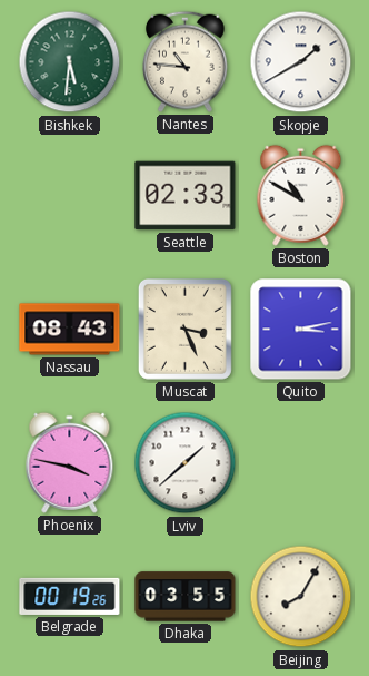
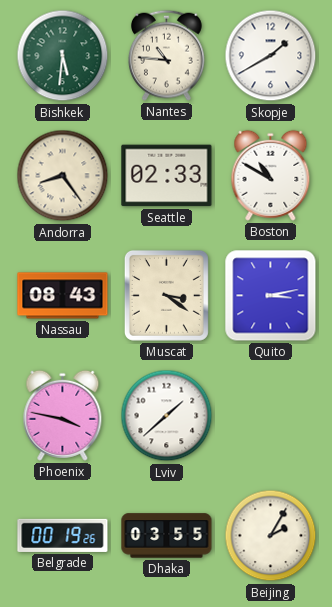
Andorra: none -> 8:24 (63, 176)
Muscat: 3:26 -> 3:21 (166, 295)
Beijing: 8:05 -> 2:05 (271, 536)
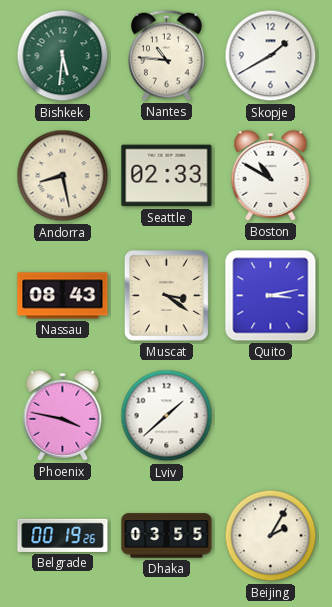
Andorra: 8:24 -> 8:28 (63, 176)
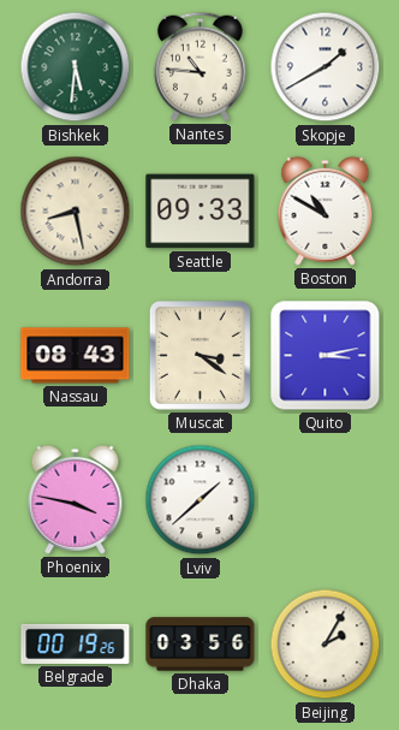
Seattle: 02:33 -> 09:33 (201, 212)
Dhaka: 03:55 -> 03:56 (201, 645)
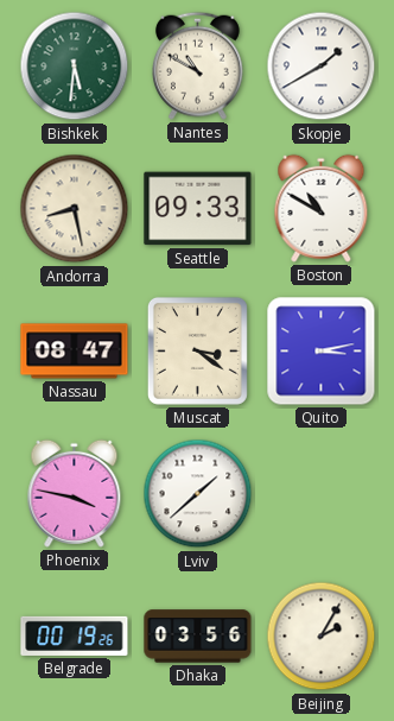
Nantes: 10:46 -> 10:50 (197, 65)
Nassau: 08:43 -> 08:47 (75, 352)
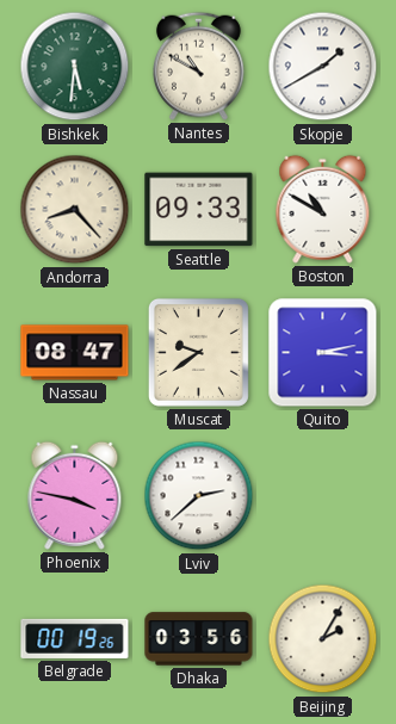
Andorra: 8:28 -> 8:23 (75, 210)
Muscat: 3:21 -> 9:39 (198, 352)
Lviv: 1:38 -> 2:38 (199, 496)
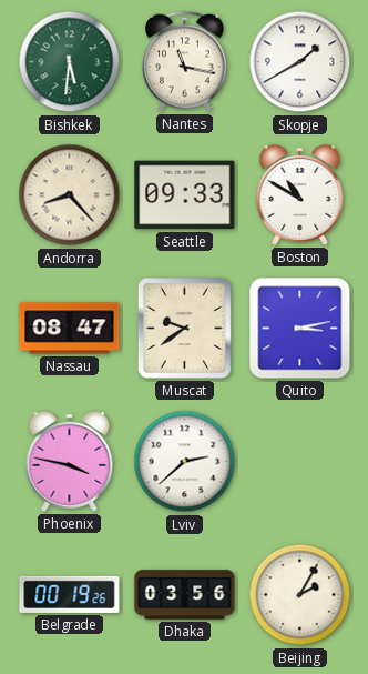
Nantes: 10:50 -> 11:17 (184, 61)
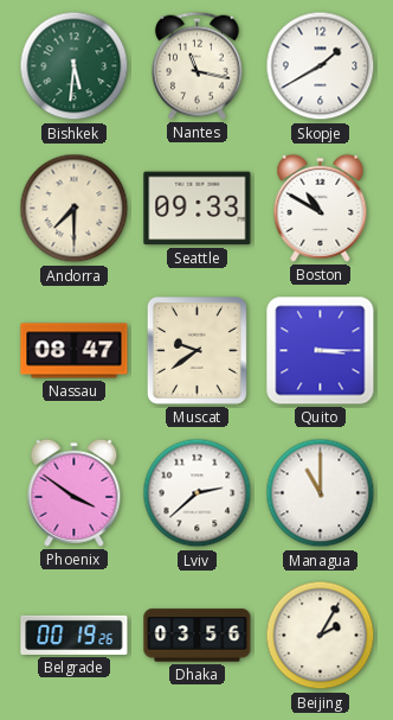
Andorra: 8:23 -> 7:30 (75, 209)
Quito: 3:13 -> 3:15 (321, 351)
Phoenix: 3:47 -> 3:51 (75, 492)
Managua: none -> 11:00 (321, 493)
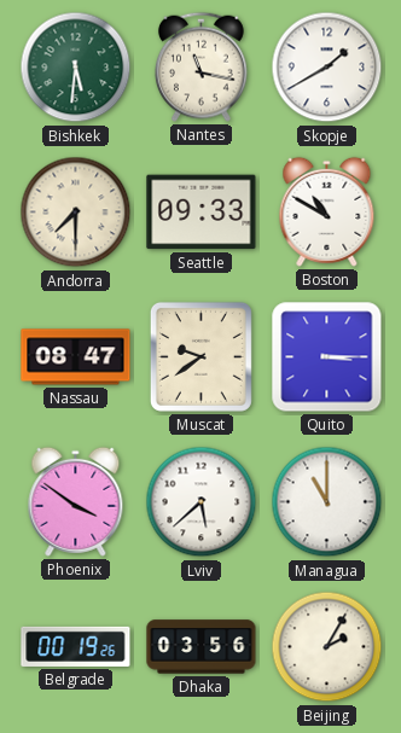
Lviv: 2:38 -> 5:38 (202, 502)
